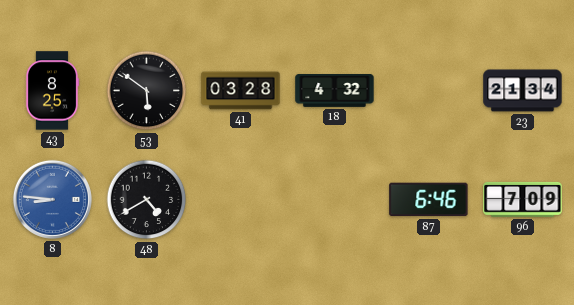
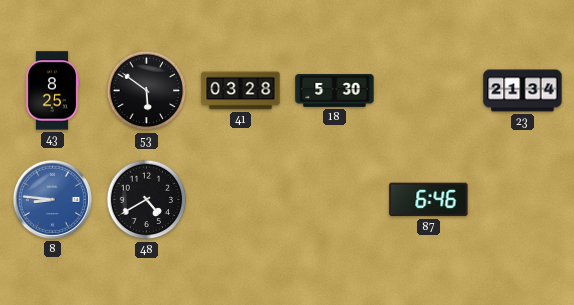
18: 4:32 -> 5:30 (335, 91)
96: 7:09 -> none (523, 199)
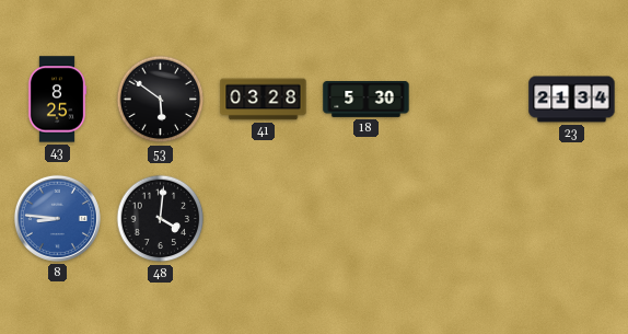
48: 4:40 -> 4:01 (161, 219)
87: 6:46 -> none (429, 200)
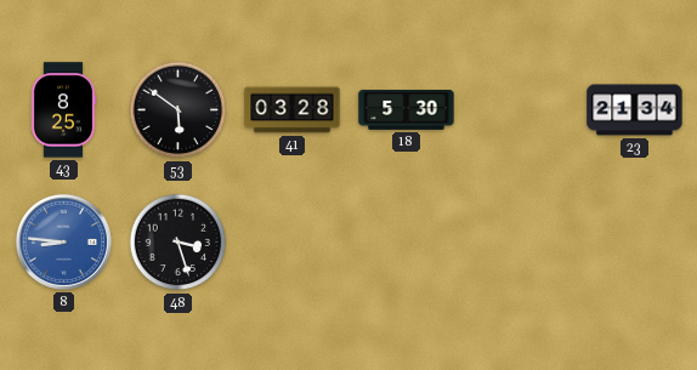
48: 4:01 -> 3:27 (178, 243)
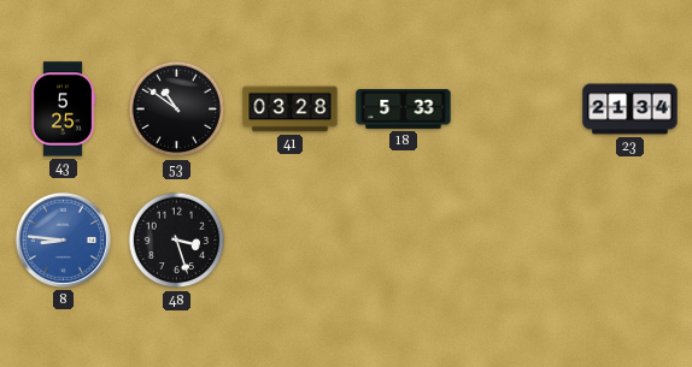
43: 8:25 -> 5:25 (63, 109)
53: 5:51 -> 10:51 (177, 109)
18: 5:30 -> 5:33 (404, 109)
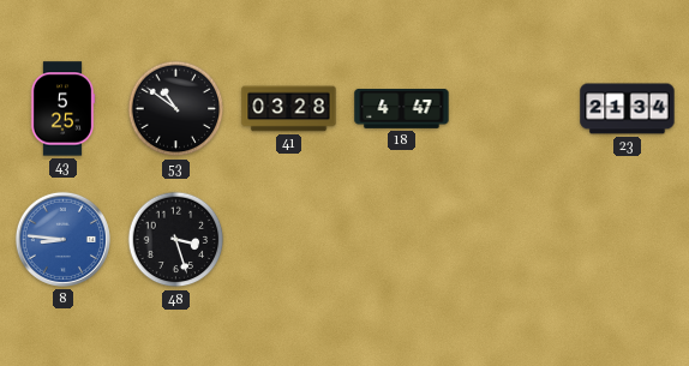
18: 5:33 -> 4:47 (402, 109)
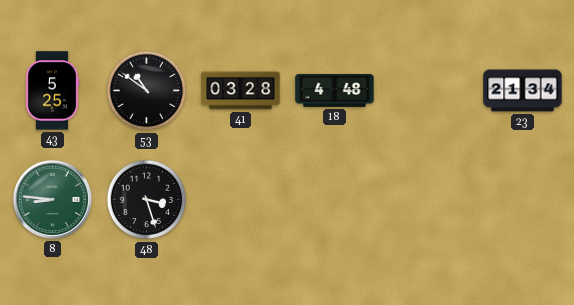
18: 4:47 -> 4:48 (335, 91)
8 dial: blue -> green (52, 199)
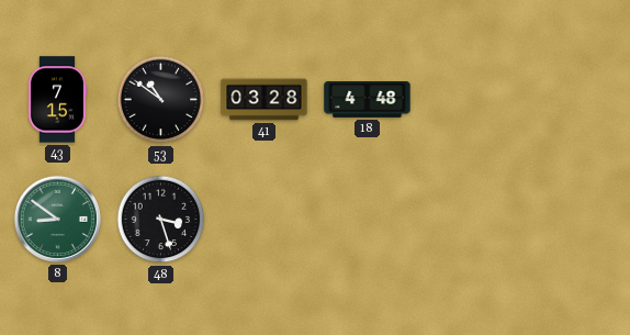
43: 5:25 -> 7:15 (57, 100)
23: 21:34 -> none (523, 91)
8: 8:46 -> 8:51 (57, 219)
